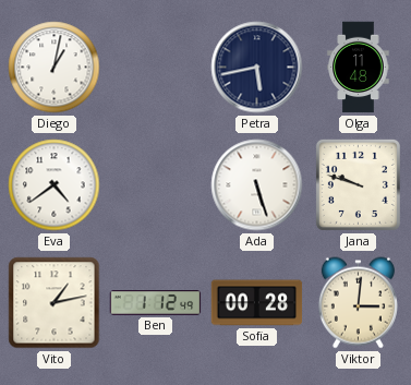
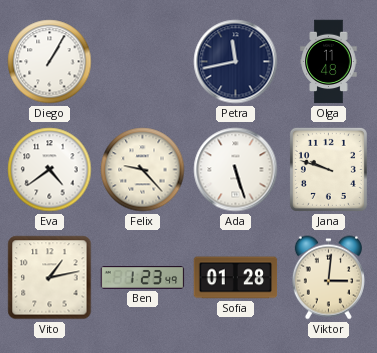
Diego: 1:02 -> 1:05 (50, 62)
Petra: 5:43 -> 11:43 (236, 62)
Felix: none -> 9:23 (143, 170)
Ben: 1:12 -> 1:23 (143, 278)
Sofia: 00:28 -> 01:28 (236, 278)
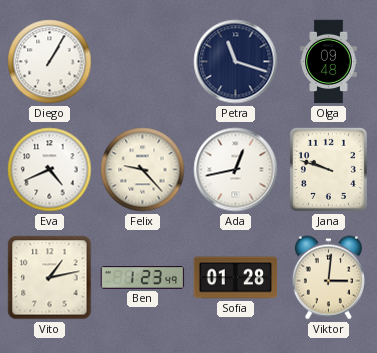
Petra: 11:43 -> 11:18 (236, 62)
Olga: 11:48 -> 09:48 (329, 62)
Eva: 4:39 -> 4:41 (50, 170)
Ada: 5:27 -> 12:43 (236, 170)
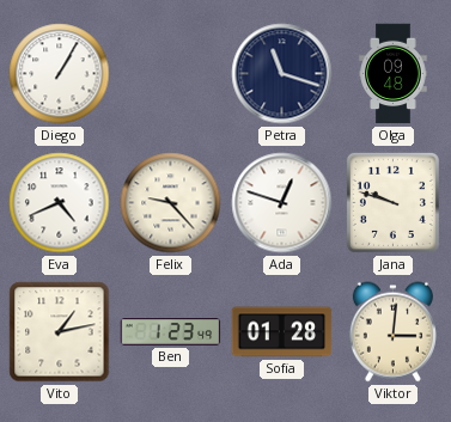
Ada: 12:43 -> 12:48 (282, 203)
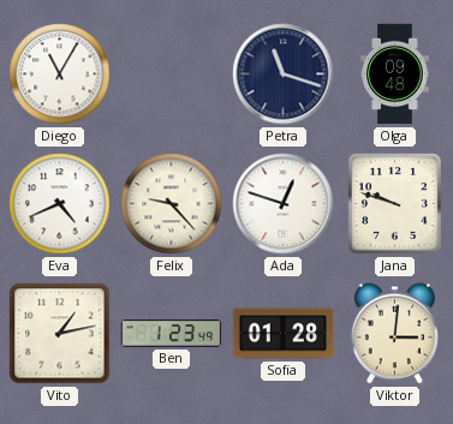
Diego: 1:05 -> 11:05 (60, 74)
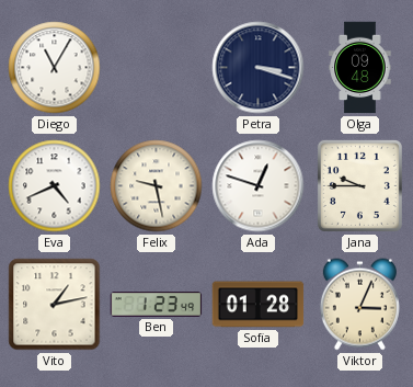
Petra: 11:18 -> 3:18 (259, 68)
Felix: 9:23 -> 9:28 (157, 186)
Jana: 9:48 -> 9:45 (359, 185)
Viktor: 3:01 -> 3:04 (359, 305)
